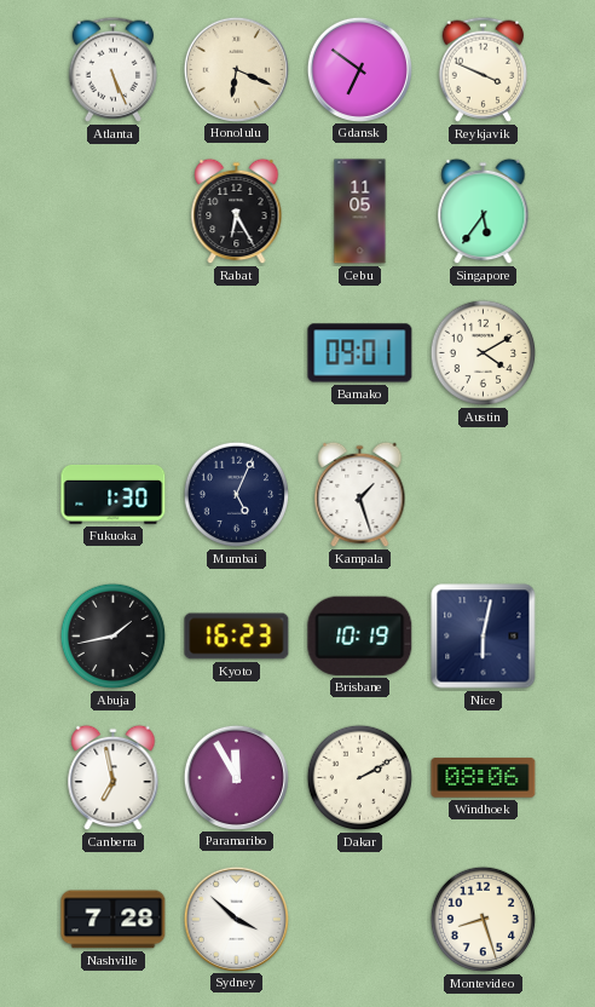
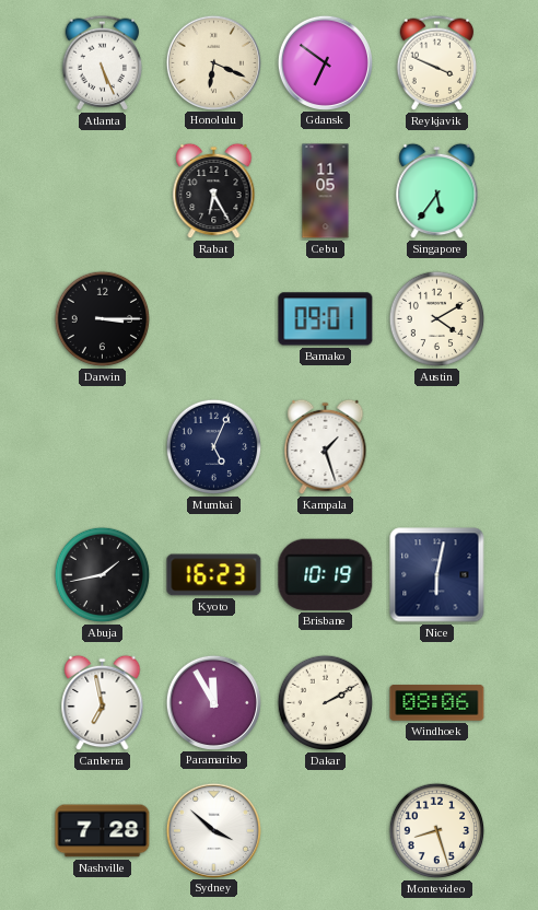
Darwin: none -> 3:15 (103, 319)
Fukuoka: 1:30 -> none (114, 494)
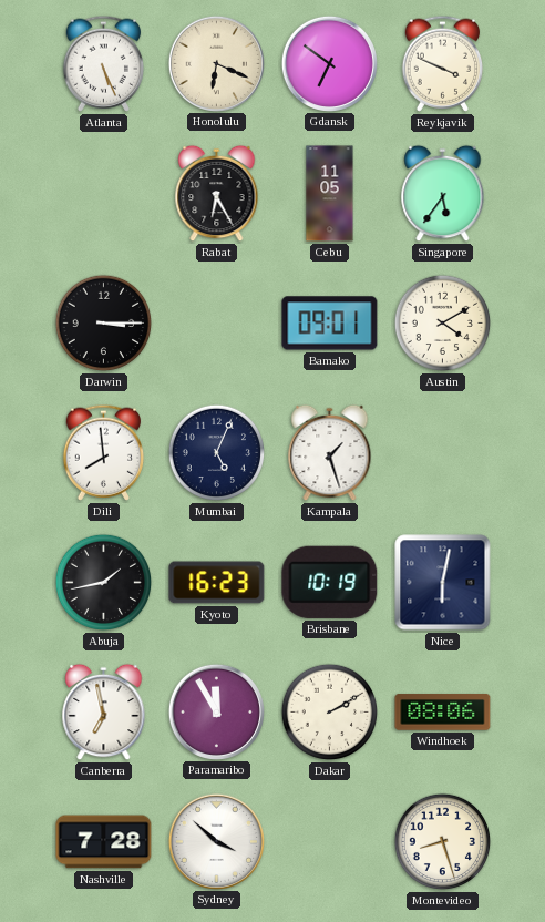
Dili: none -> 7:59 (104, 452)
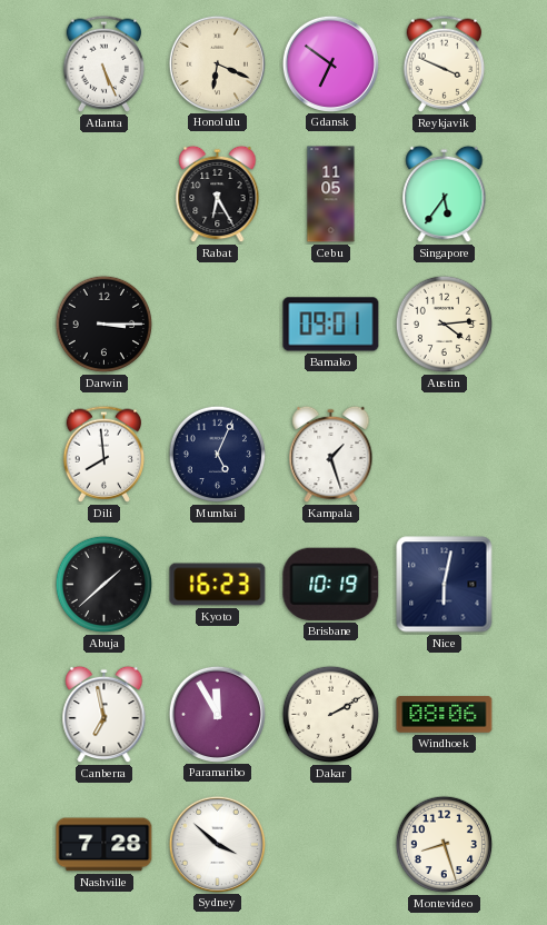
Austin: 4:10 -> 4:14 (445, 325)
Abuja: 1:43 -> 1:38 (105, 585)
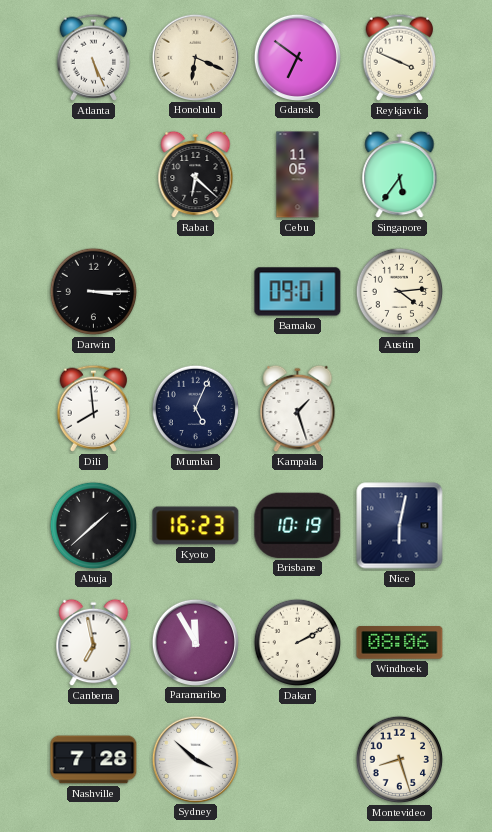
Rabat: 6:25 -> 6:22 (196, 175)
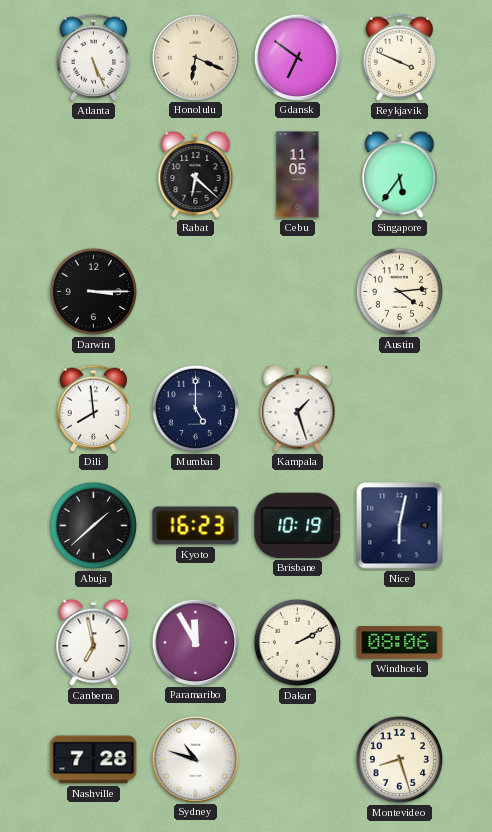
Bamako: 09:01 -> none (298, 292)
Mumbai: 5:04 -> 5:00 (196, 409)
Sydney: 3:52 -> 10:48 (195, 759)
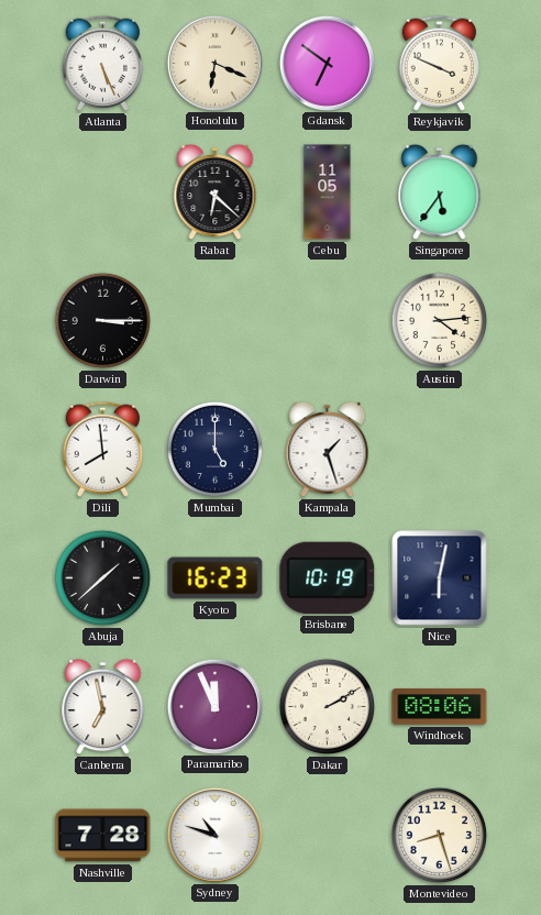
Paramaribo: 11:55 -> 11:56 (214, 706)
